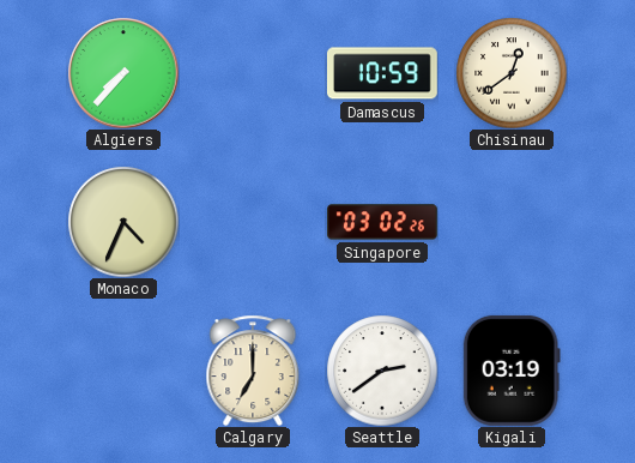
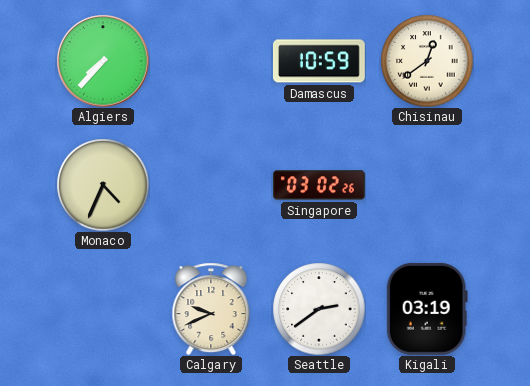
Calgary: 7:00 -> 9:41 (211, 309)
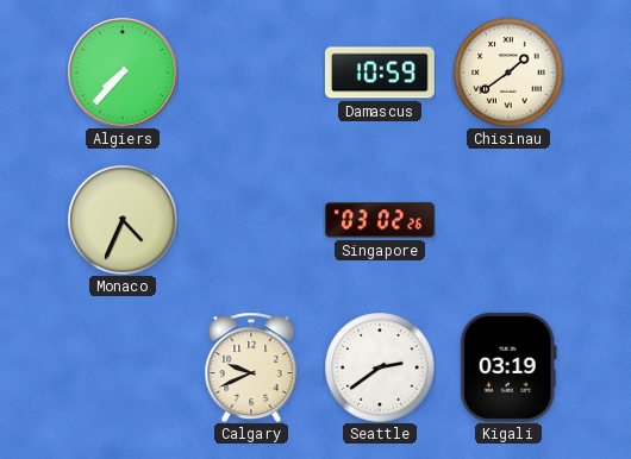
Chisinau: 12:39 -> 1:39 (508, 73)
